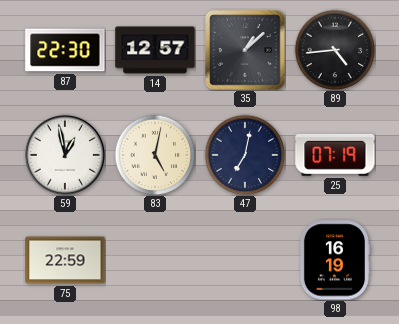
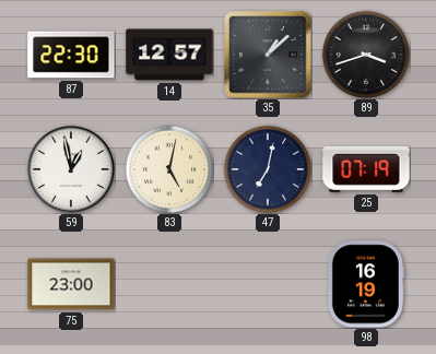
89: 4:44 -> 3:42 (366, 55)
75: 22:59 -> 23:00 (71, 284)
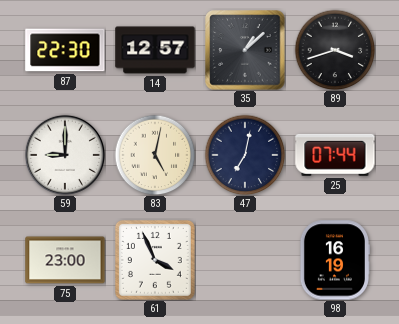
59: 12:58 -> 9:00 (65, 155)
25: 07:19 -> 07:44 (335, 155)
61: none -> 3:56 (155, 260)
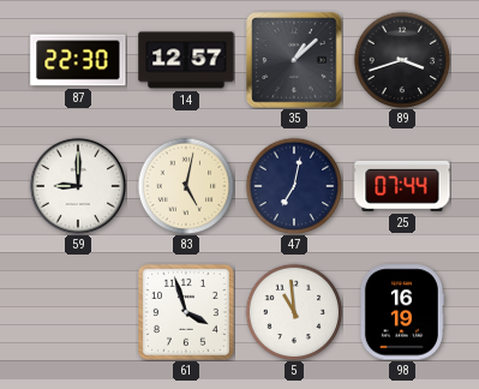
75: 23:00 -> none (65, 260)
61: 3:56 -> 3:57 (186, 312)
5: none -> 10:59 (294, 312)
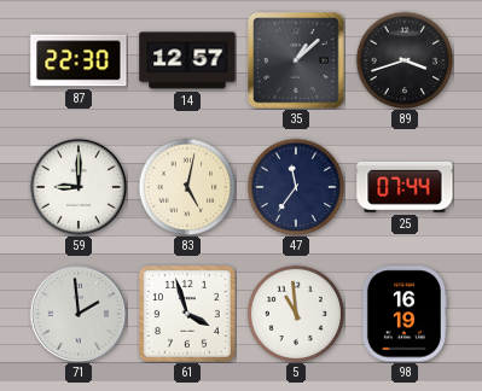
47: 7:02 -> 11:36 (296, 187)
71: none -> 1:59 (79, 314)
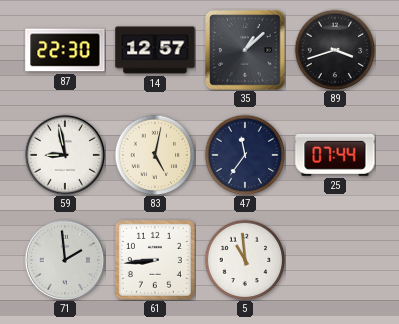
59: 9:00 -> 8:58 (65, 155)
61: 3:57 -> 8:44 (155, 260)
98: 16:19 -> none (403, 314)
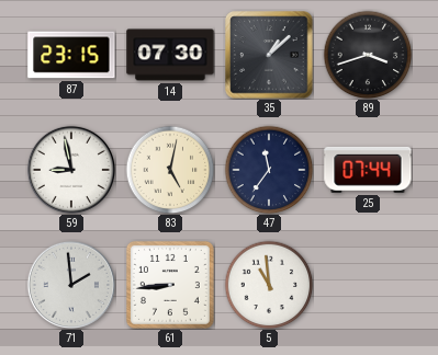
87: 22:30 -> 23:15 (71, 55)
14: 12:57 -> 07:30 (170, 55)
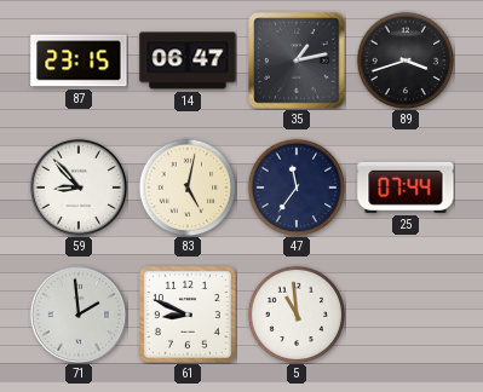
14: 07:30 -> 06:47 (188, 60)
35: 1:08 -> 1:13 (297, 60)
59: 8:58 -> 8:53 (79, 188)
61: 8:44 -> 8:49 (188, 315)
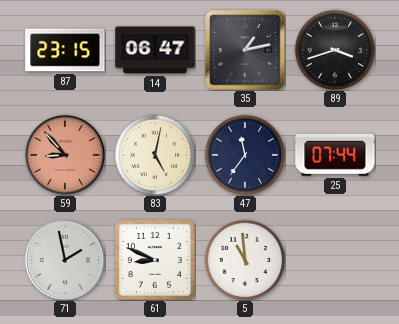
59 dial: white -> salmon (65, 155)
71: 1:59 -> 1:58 (65, 260)
